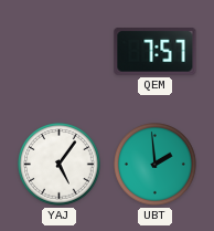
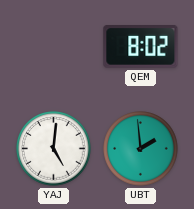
QEM: 7:57 -> 8:02 (141, 47)
YAJ: 5:06 -> 5:01 (54, 149)
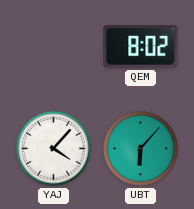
YAJ: 5:01 -> 4:07 (54, 149)
UBT: 1:59 -> 6:07 (141, 149)
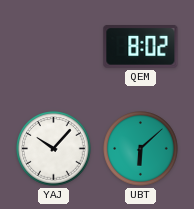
YAJ: 4:07 -> 10:07 (54, 149)
UBT: 6:07 -> 6:08 (141, 149)
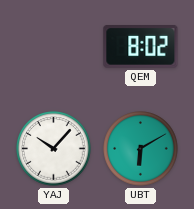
UBT: 6:08 -> 6:10 (141, 149)
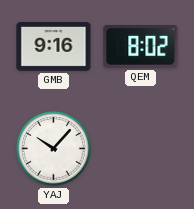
GMB: none -> 9:16 (54, 47)
UBT: 6:10 -> none (141, 149)
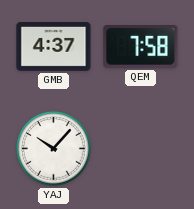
GMB: 9:16 -> 4:37 (54, 47)
QEM: 8:02 -> 7:58 (141, 47)
